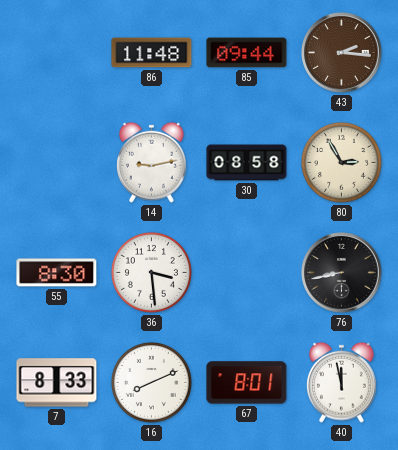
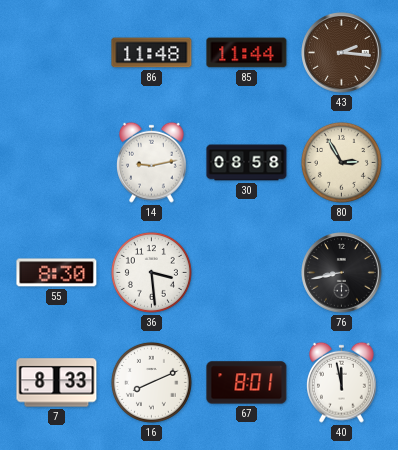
85: 09:44 -> 11:44 (247, 53)
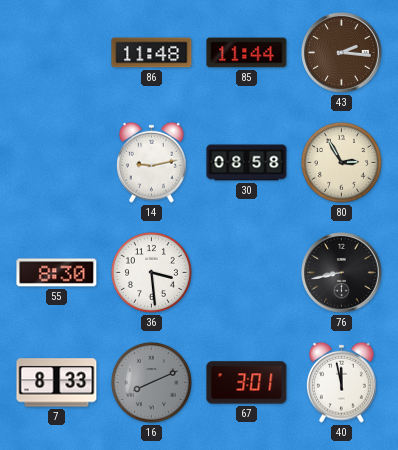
16 dial: white -> grey (151, 382)
67: 8:01 -> 3:01 (247, 383)
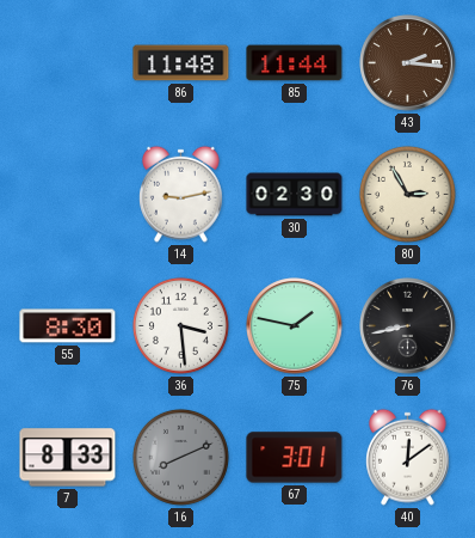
30: 08:58 -> 02:30 (295, 195)
75: none -> 1:47 (295, 326)
40: 11:58 -> 12:09 (408, 457)
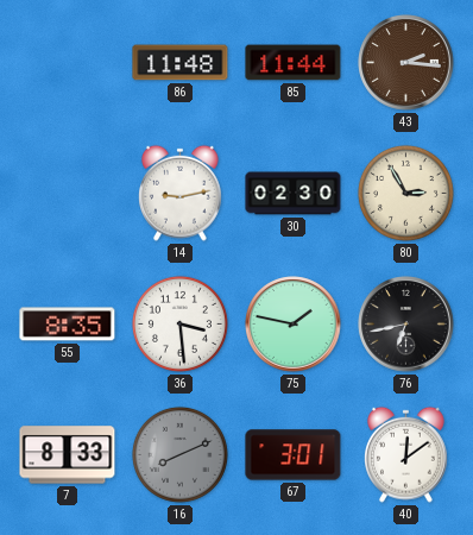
55: 8:30 -> 8:35 (68, 325)
76: 8:43 -> 6:43 (406, 325)
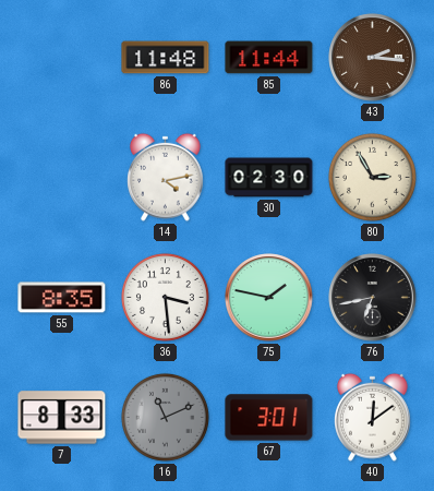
14: 9:13 -> 4:13 (166, 177)
16: 8:11 -> 11:11 (165, 417)
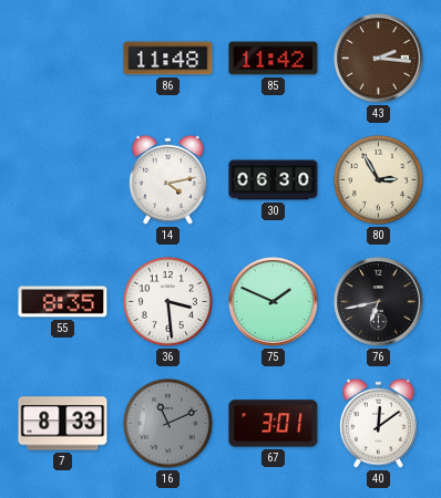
85: 11:44 -> 11:42 (274, 59)
30: 02:30 -> 06:30 (274, 180)
75: 1:47 -> 1:49 (274, 302)
